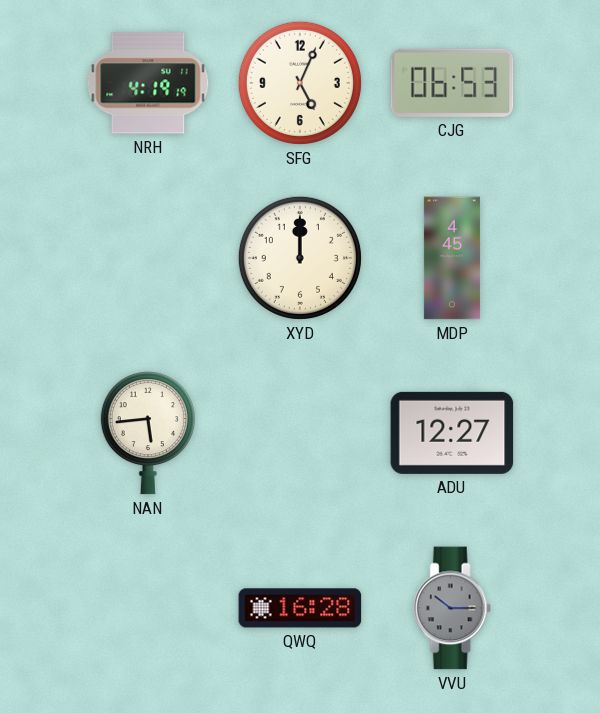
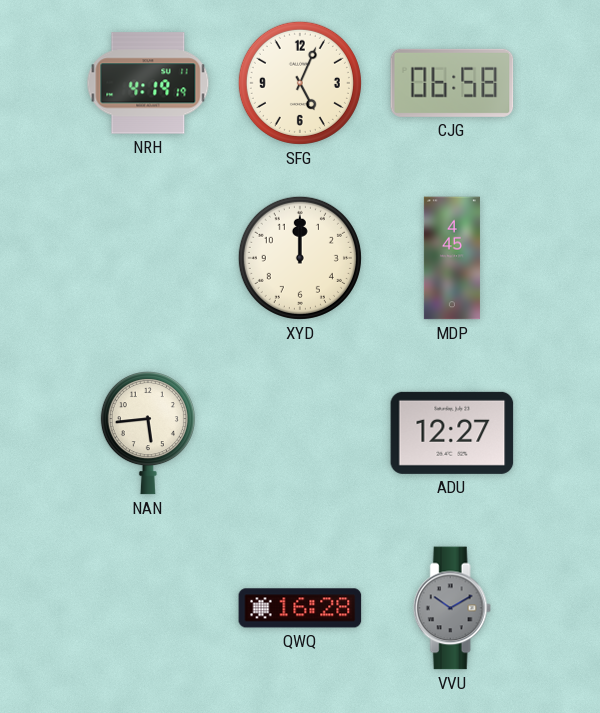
CJG: 06:53 -> 06:58 (452, 83)
VVU: 10:15 -> 10:10 (452, 608)
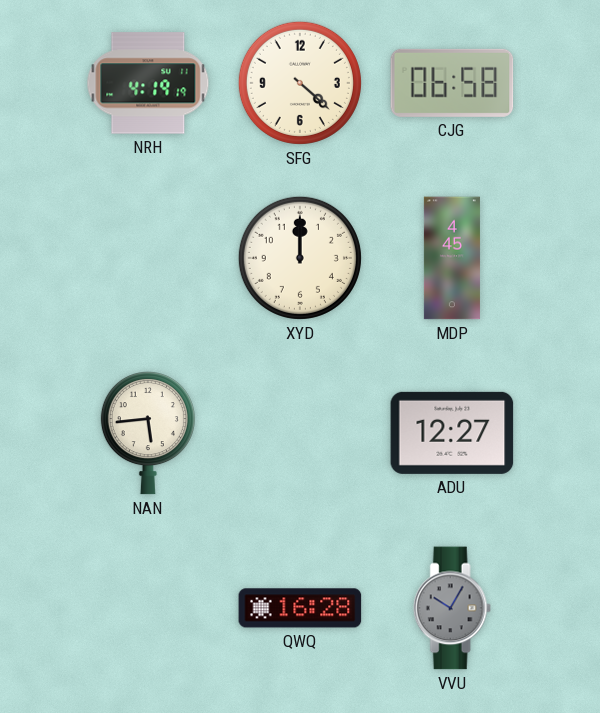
SFG: 5:04 -> 4:22 (300, 83)
VVU: 10:10 -> 10:05 (452, 608)
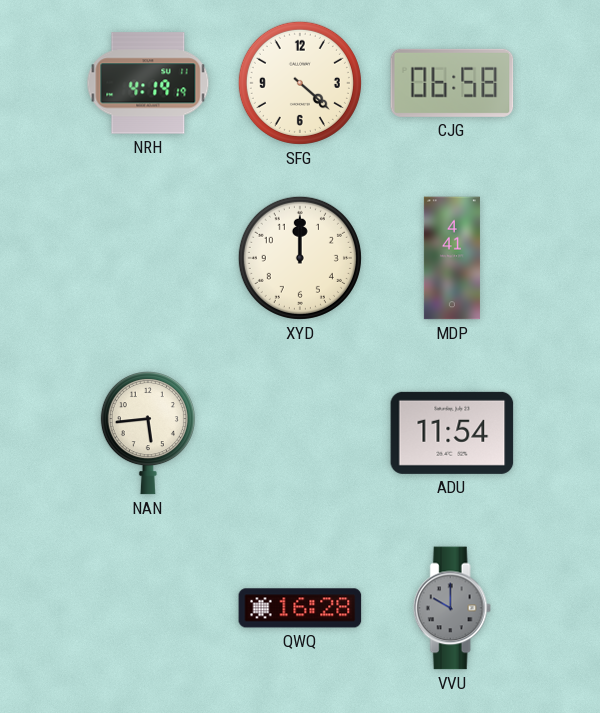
MDP: 4:45 -> 4:41 (452, 258)
ADU: 12:27 -> 11:54 (452, 433)
VVU: 10:05 -> 10:00 (452, 608)
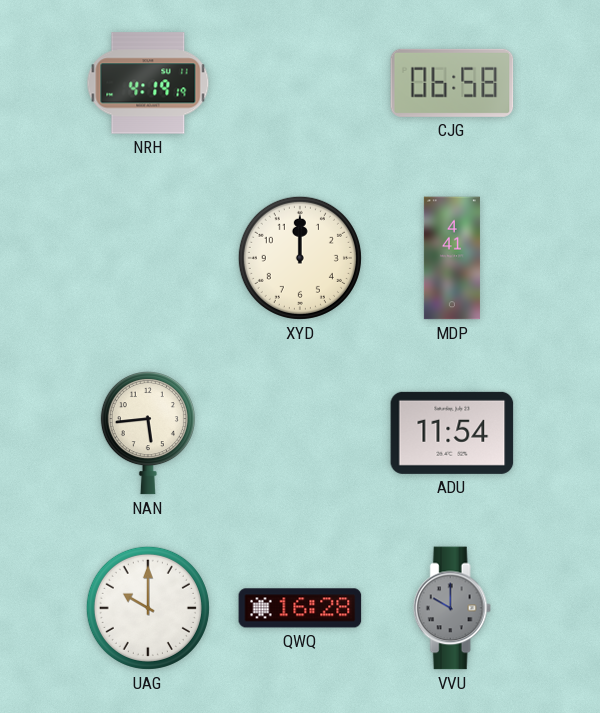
SFG: 4:22 -> none (300, 83)
UAG: none -> 10:00 (148, 608)
